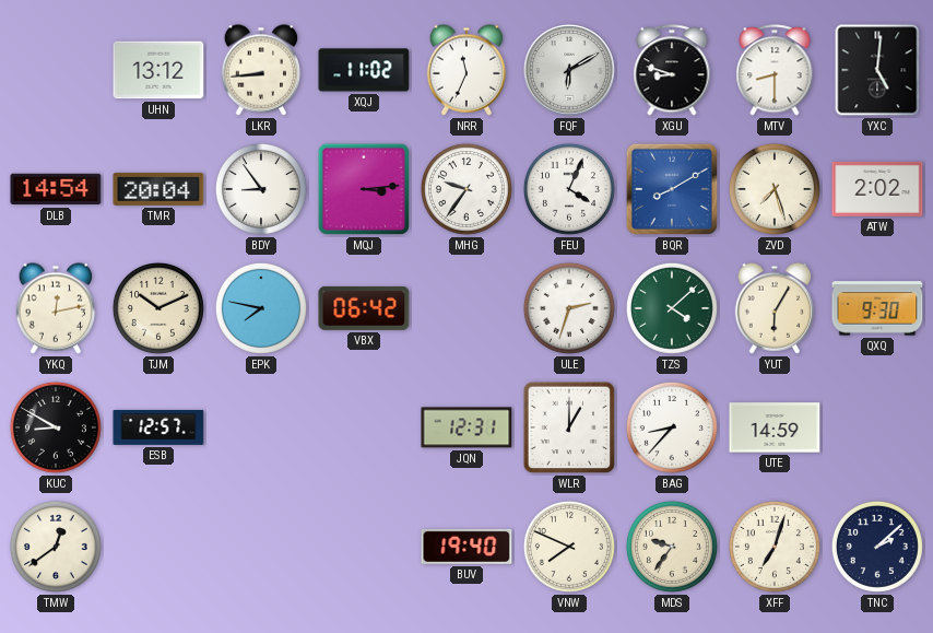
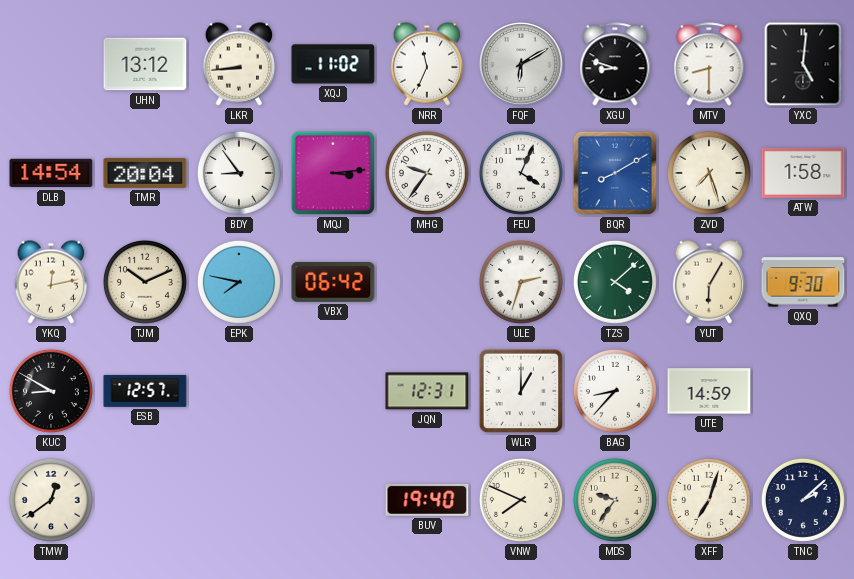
ATW: 2:02 -> 1:58 (803, 173)
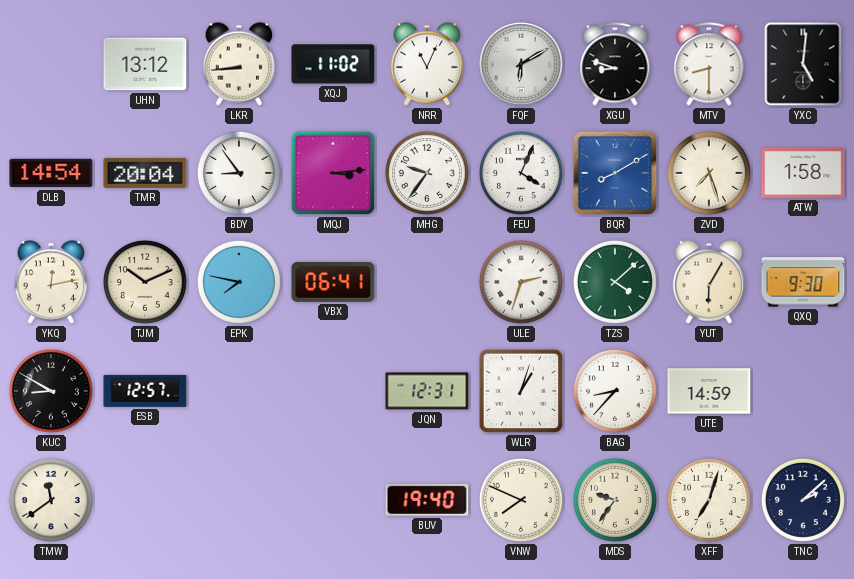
NRR: 11:34 -> 11:04 (427, 64)
VBX: 06:42 -> 06:41 (333, 282)
WLR: 1:00 -> 1:03 (521, 391)
TMW: 12:39 -> 11:39 (51, 500)
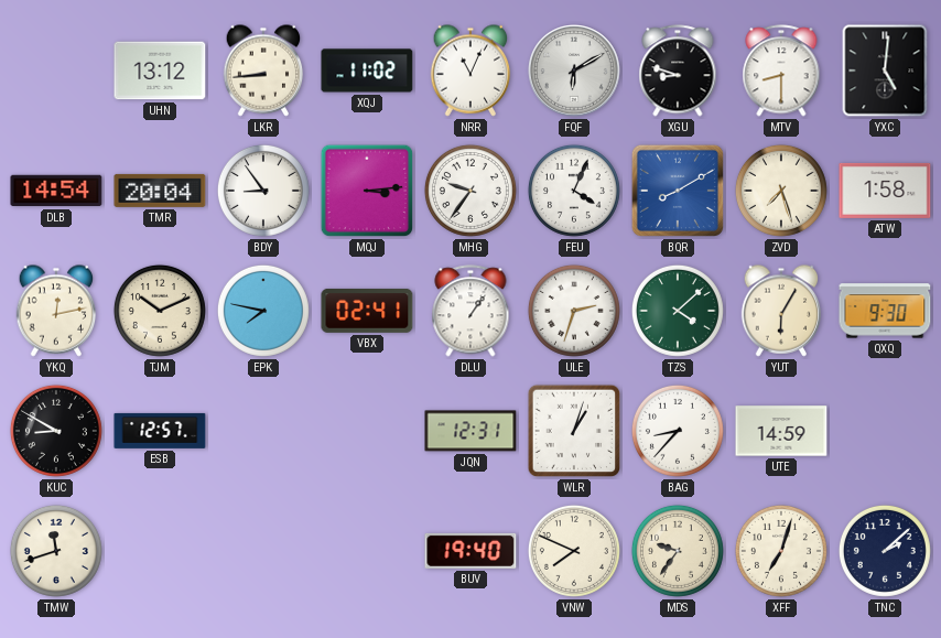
VBX: 06:41 -> 02:41 (367, 311)
DLU: none -> 1:06 (470, 311)
TMW: 11:39 -> 11:42 (56, 551)
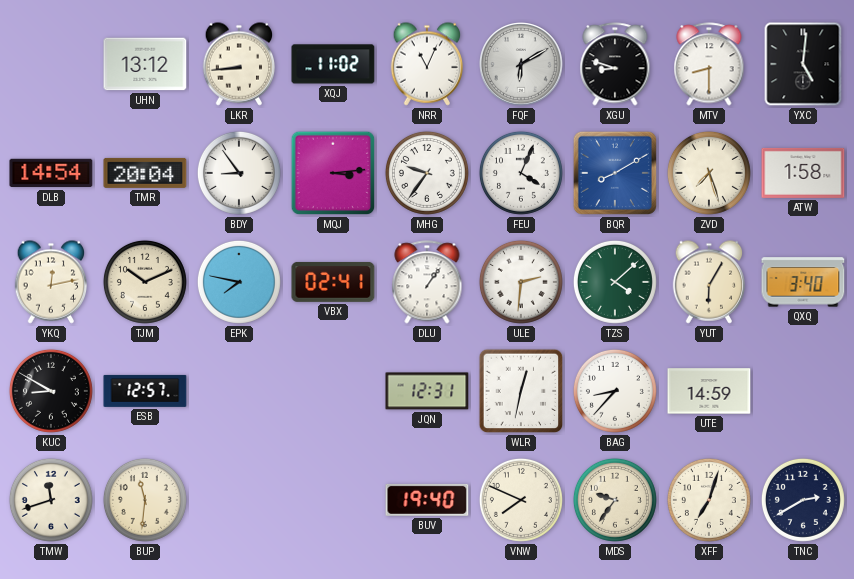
ULE: 2:33 -> 2:31 (521, 282)
QXQ: 9:30 -> 3:40 (803, 282)
WLR: 1:03 -> 12:32 (521, 391)
BUP: none -> 11:31 (145, 500)
TNC: 2:08 -> 2:40 (803, 500)
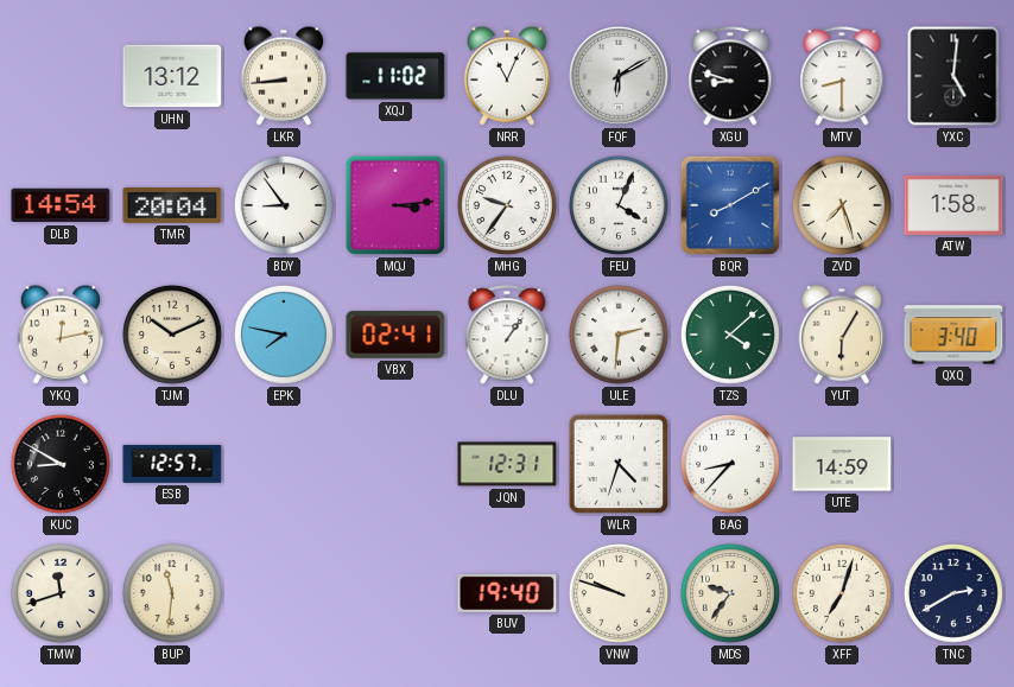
WLR: 12:32 -> 4:33 (619, 464)
VNW: 7:49 -> 9:48 (619, 593)
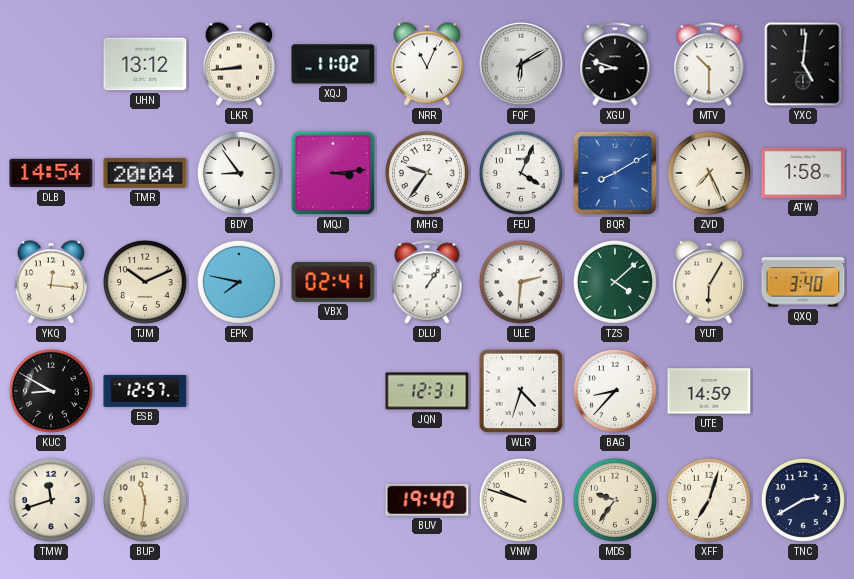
MTV: 8:30 -> 10:30 (709, 64)
ZVD: 7:27 -> 7:26 (709, 173)
YKQ: 12:13 -> 12:16 (51, 282)
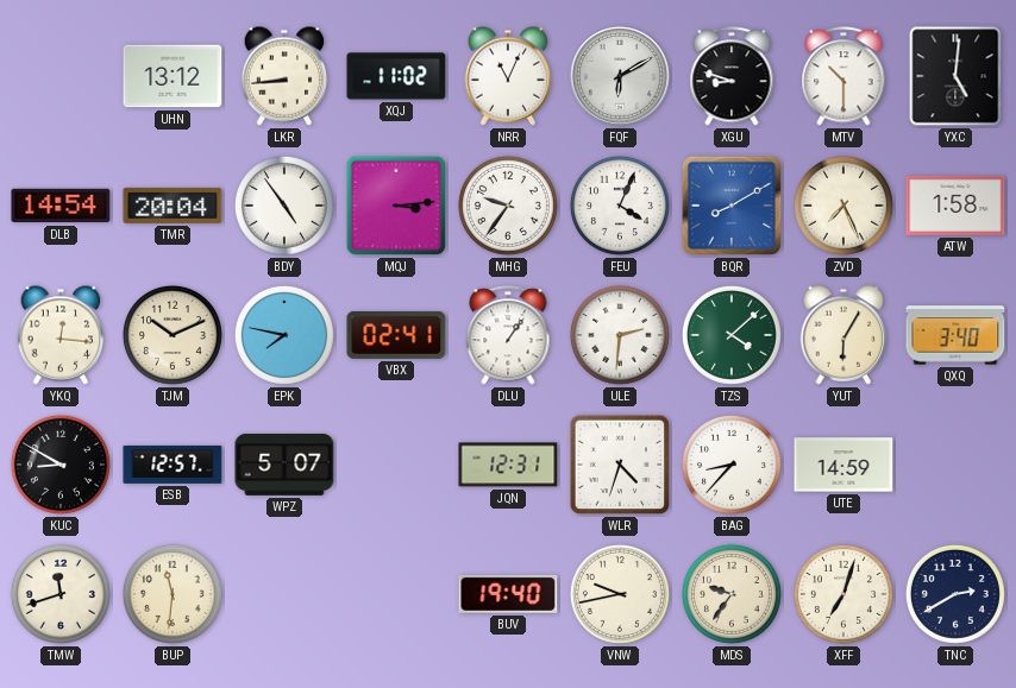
BDY: 8:54 -> 4:54 (284, 206)
WPZ: none -> 5:07 (284, 465)
VNW: 9:48 -> 9:43 (620, 594)
